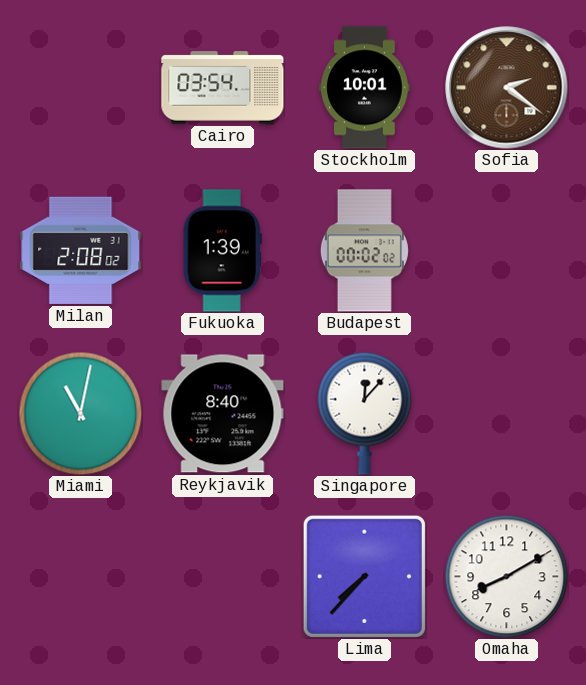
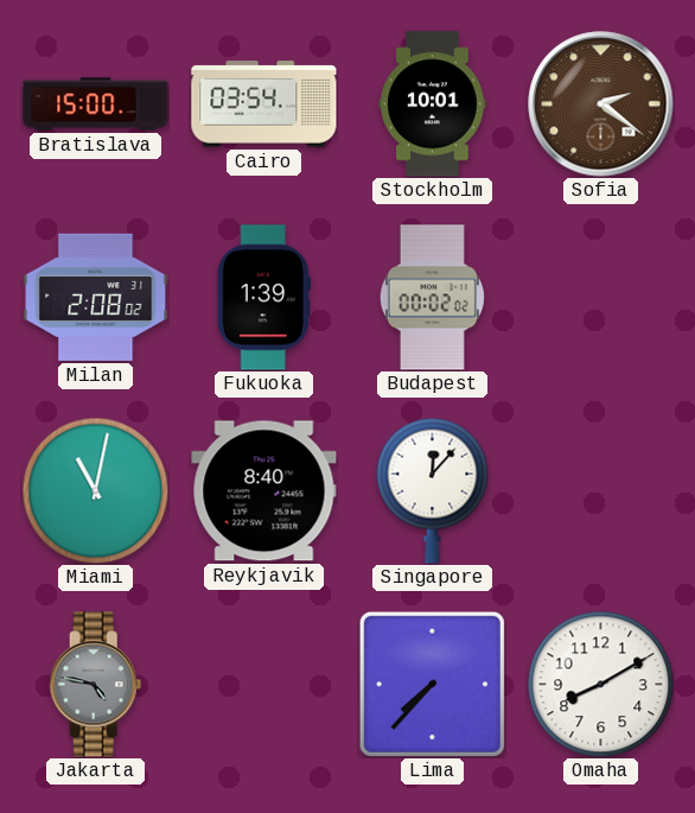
Bratislava: none -> 15:00 (96, 104)
Jakarta: none -> 4:47 (96, 685)
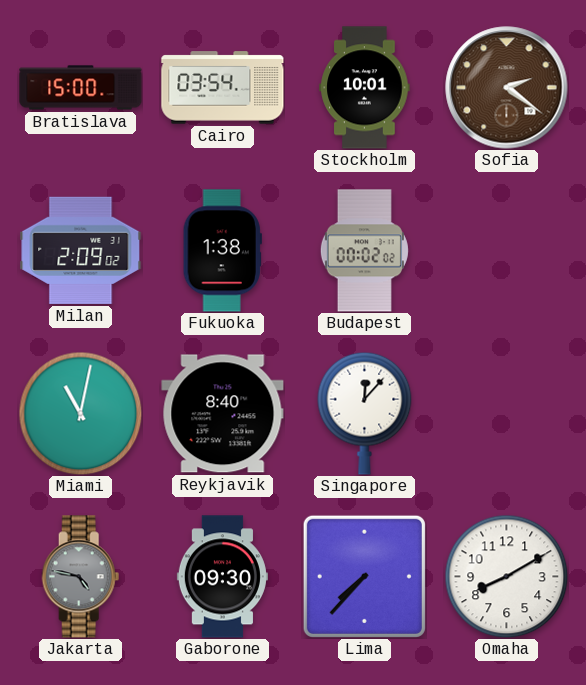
Milan: 2:08 -> 2:09 (81, 250)
Fukuoka: 1:39 -> 1:38 (222, 251)
Gaborone: none -> 09:30 (222, 577)
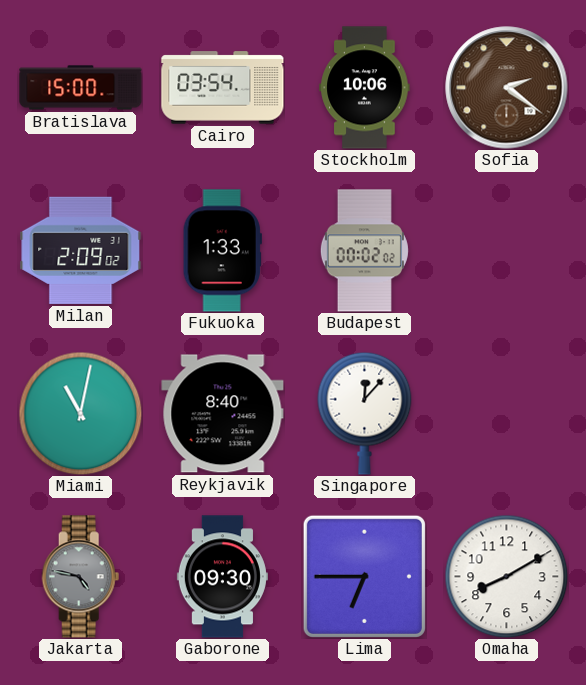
Stockholm: 10:01 -> 10:06 (365, 88)
Fukuoka: 1:38 -> 1:33 (222, 251)
Lima: 7:37 -> 6:45 (364, 576)
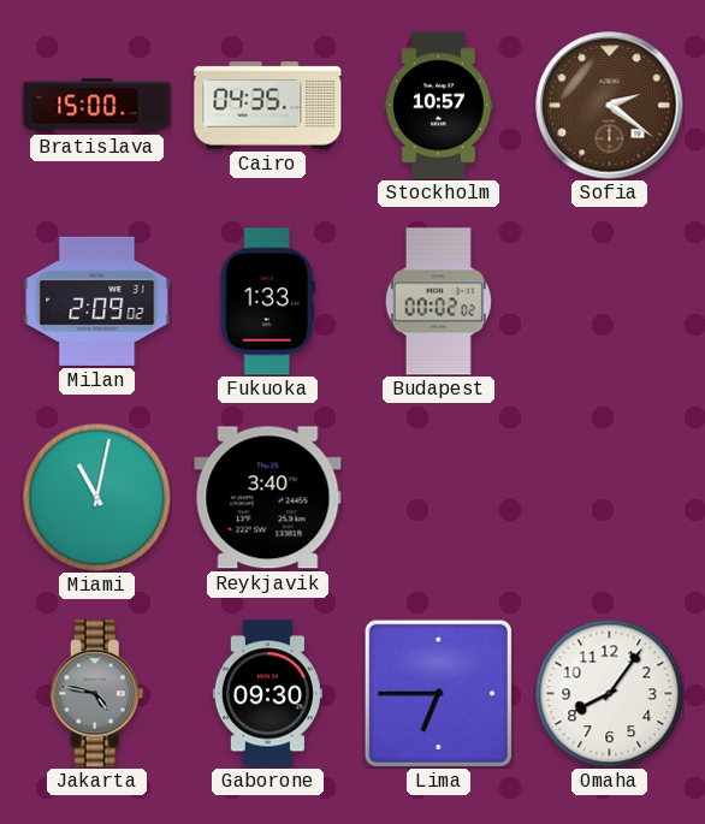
Cairo: 03:54 -> 04:35 (268, 106)
Stockholm: 10:06 -> 10:57 (439, 106)
Reykjavik: 8:40 -> 3:40 (268, 498)
Singapore: 12:07 -> none (365, 413)
Omaha: 8:10 -> 8:06 (609, 693)
